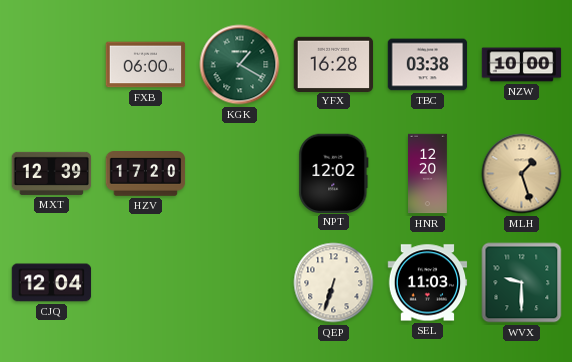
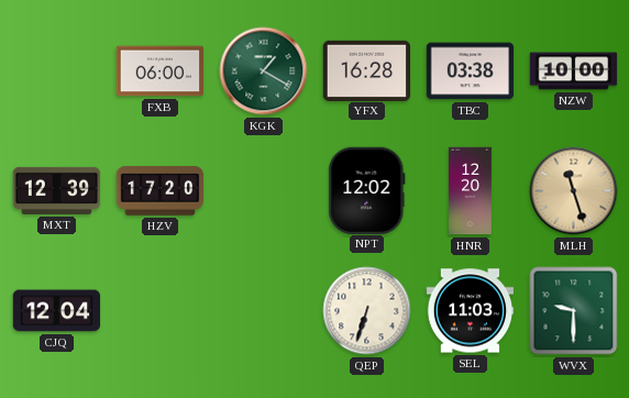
MLH: 1:27 -> 11:27 (574, 191)
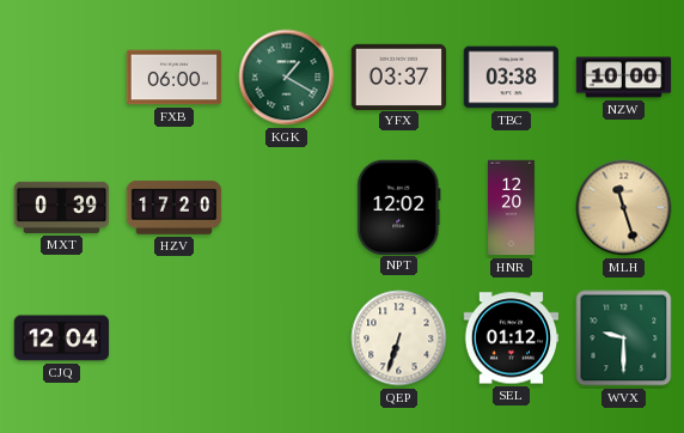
YFX: 16:28 -> 03:37 (399, 77)
MXT: 12:39 -> 0:39 (62, 207)
SEL: 11:03 -> 01:12 (512, 339)
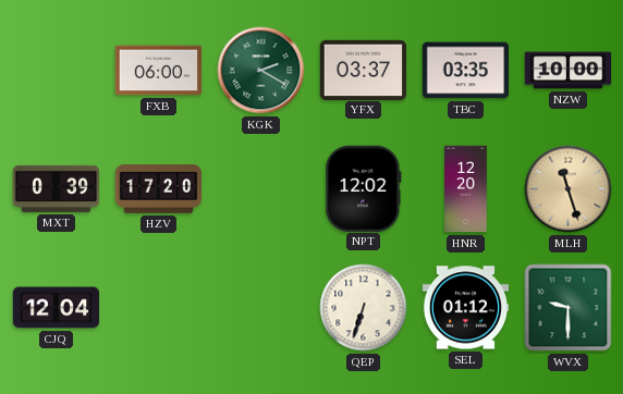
KGK: 1:20 -> 2:20 (261, 71)
TBC: 03:38 -> 03:35 (466, 71)
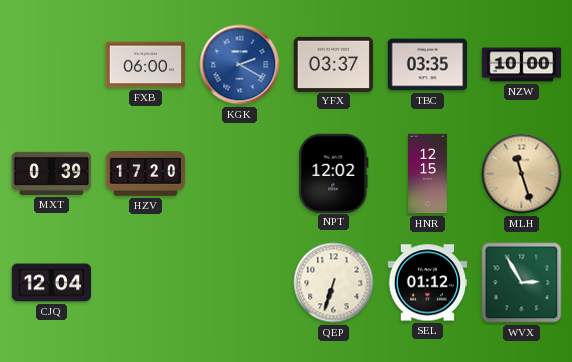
KGK dial: green -> blue (240, 65)
HNR: 12:20 -> 12:15 (428, 174)
WVX: 9:30 -> 2:55 (522, 283)
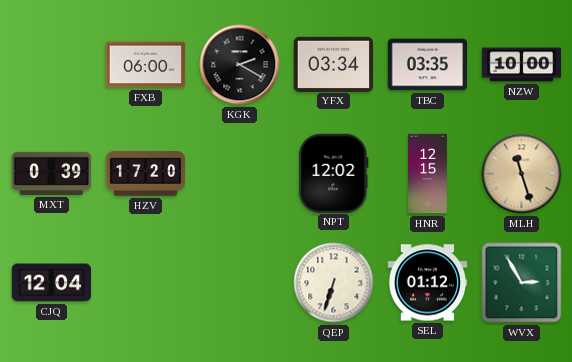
KGK dial: blue -> black (240, 65)
YFX: 03:37 -> 03:34 (334, 64)
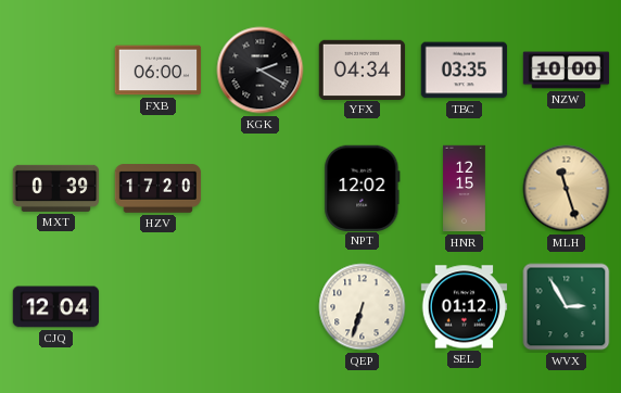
YFX: 03:34 -> 04:34 (363, 69)
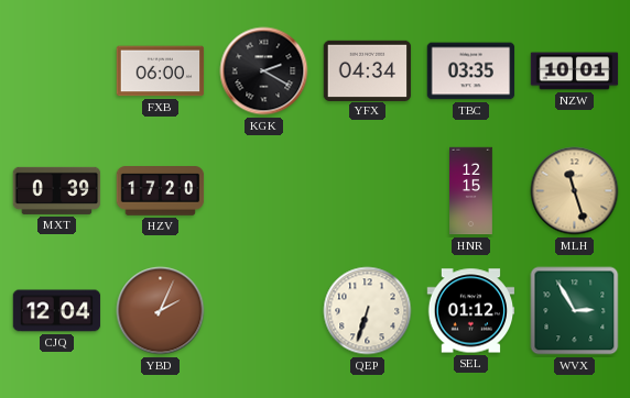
NZW: 10:00 -> 10:01 (575, 71)
NPT: 12:02 -> none (363, 188)
YBD: none -> 2:04 (161, 311)
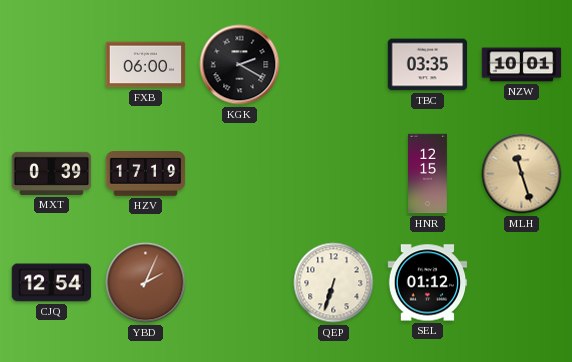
YFX: 04:34 -> none (368, 70)
HZV: 17:20 -> 17:19 (146, 174)
CJQ: 12:04 -> 12:54 (52, 283)
WVX: 2:55 -> none (575, 311)
